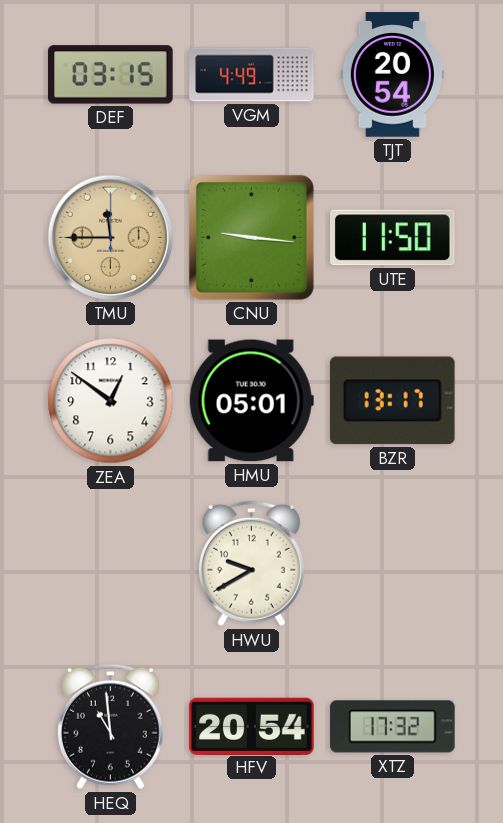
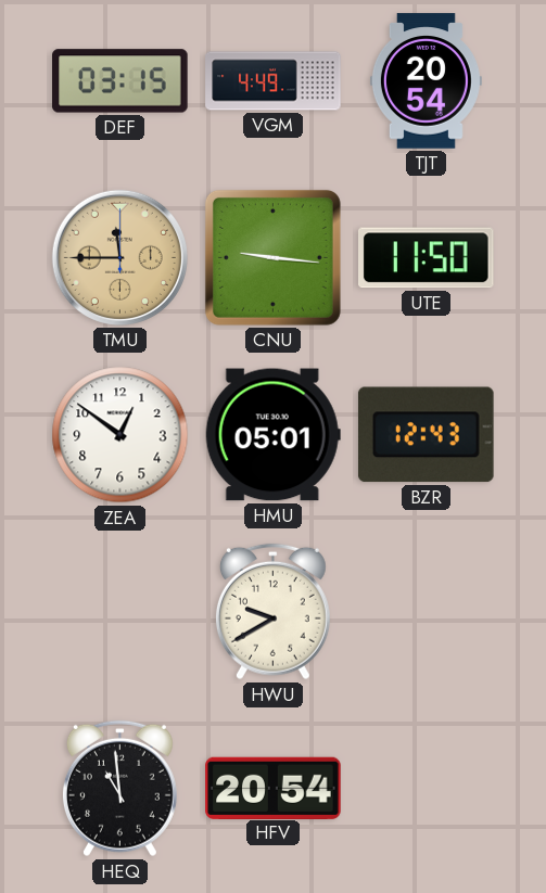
BZR: 13:17 -> 12:43 (427, 435)
XTZ: 17:32 -> none (393, 727)
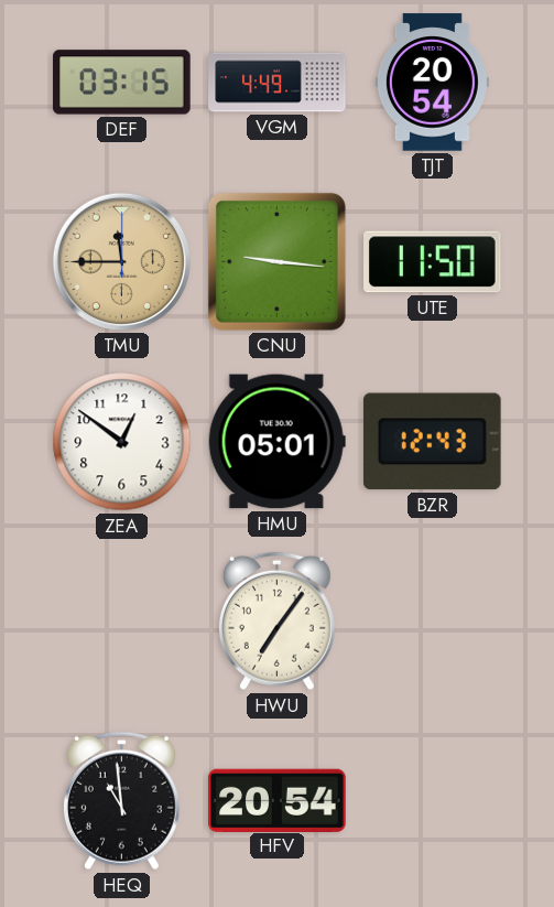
HWU: 9:40 -> 7:06 (276, 622)
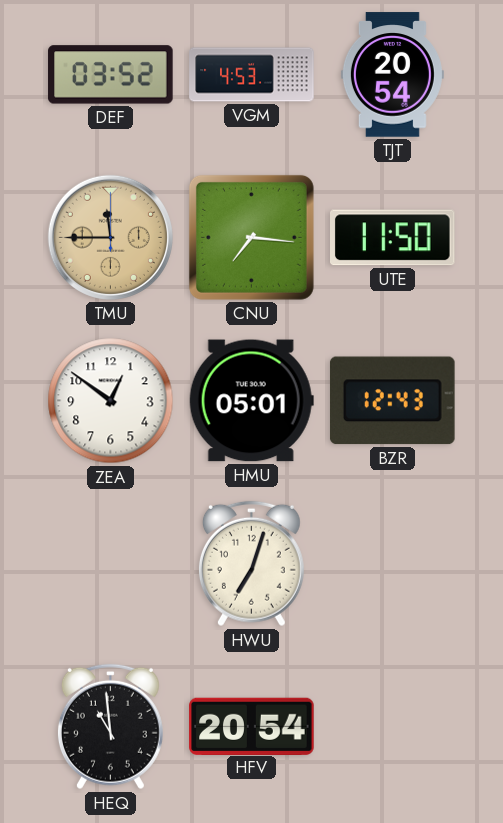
DEF: 03:15 -> 03:52 (111, 75)
VGM: 4:49 -> 4:53 (252, 75)
CNU: 9:16 -> 7:16 (251, 237)
HWU: 7:06 -> 7:03 (251, 564)
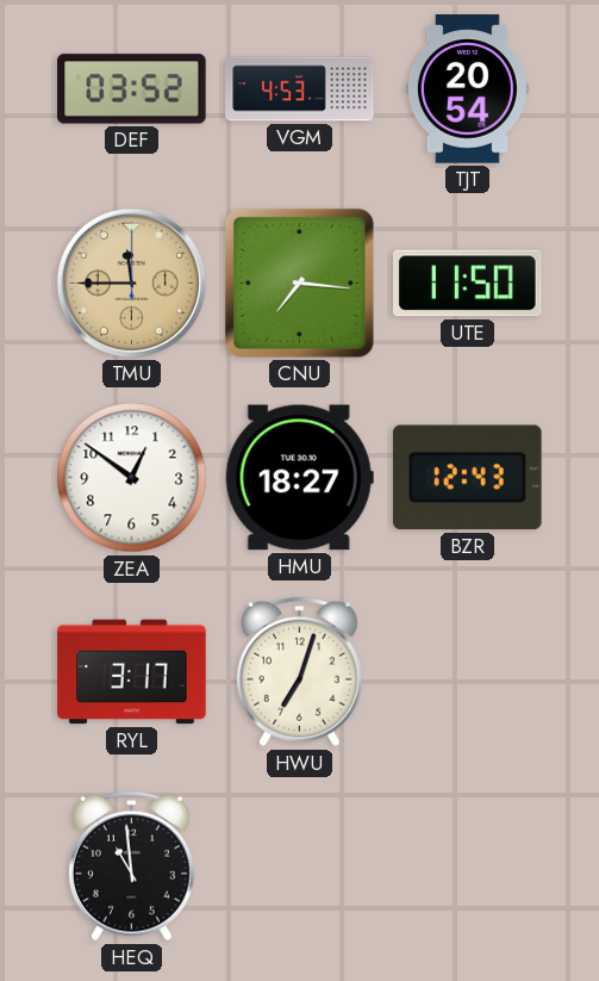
HMU: 05:01 -> 18:27 (299, 478)
RYL: none -> 3:17 (132, 672)
HFV: 20:54 -> none (252, 726)
